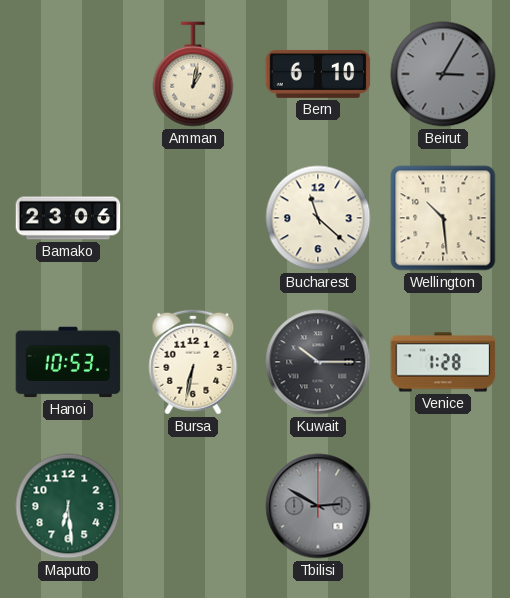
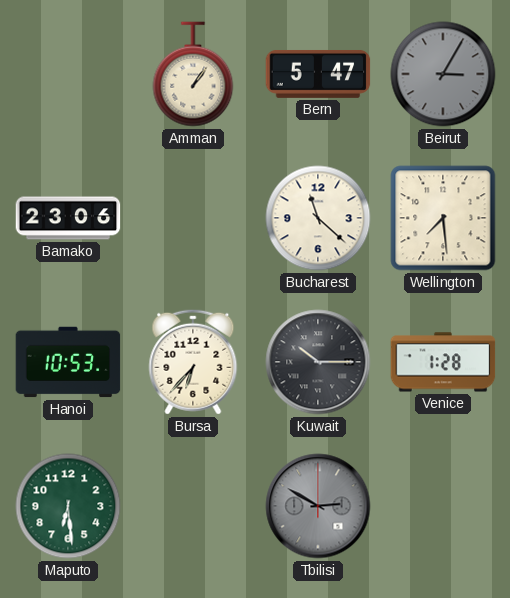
Amman: 1:02 -> 1:06 (193, 74)
Bern: 6:10 -> 5:47 (318, 74)
Wellington: 10:29 -> 7:29 (443, 218)
Bursa: 6:32 -> 6:37 (193, 362)
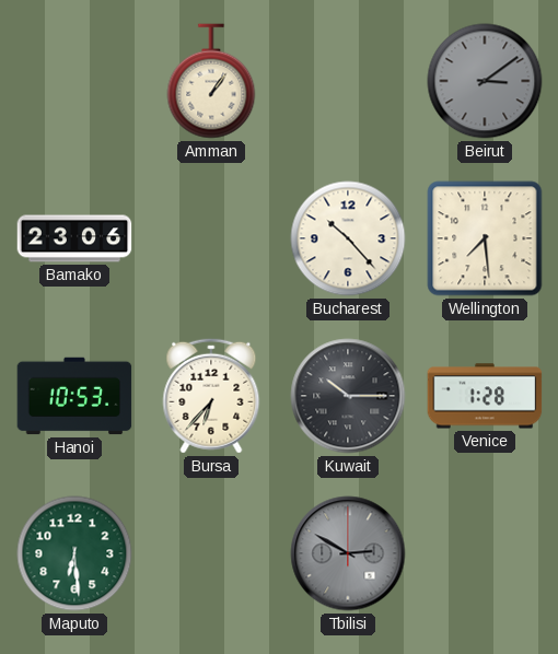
Bern: 5:47 -> none (318, 74)
Beirut: 3:05 -> 3:09 (485, 81)
Bucharest: 11:22 -> 10:23 (348, 238)
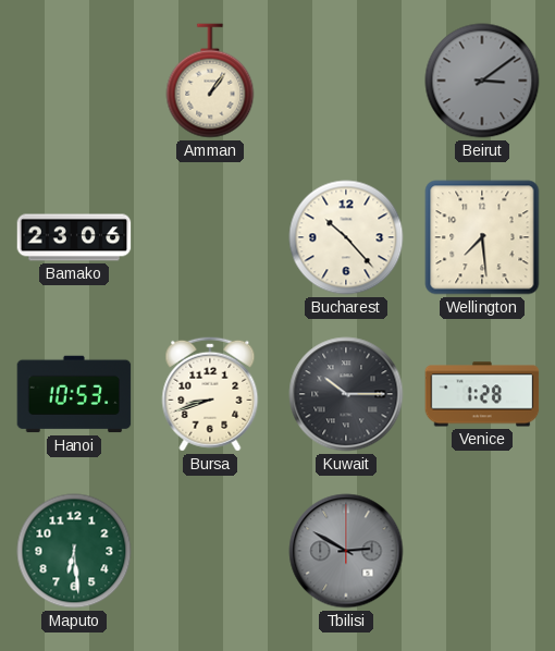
Bursa: 6:37 -> 8:42 (210, 394)
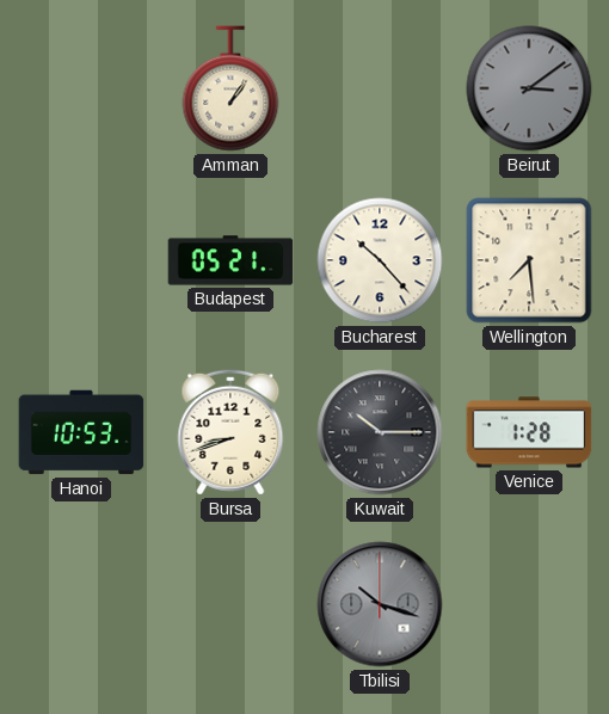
Bamako: 23:06 -> none (74, 237)
Budapest: none -> 05:21 (230, 260)
Maputo: 6:29 -> none (74, 551)
Tbilisi: 2:50 -> 10:18 (380, 604)
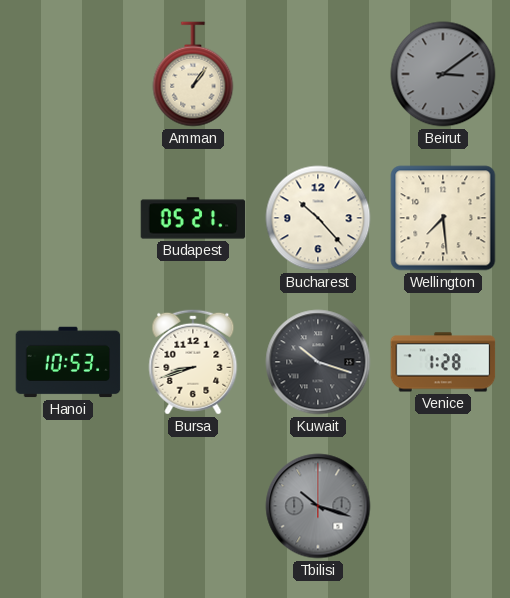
Kuwait: 10:15 -> 10:18 (318, 362)
